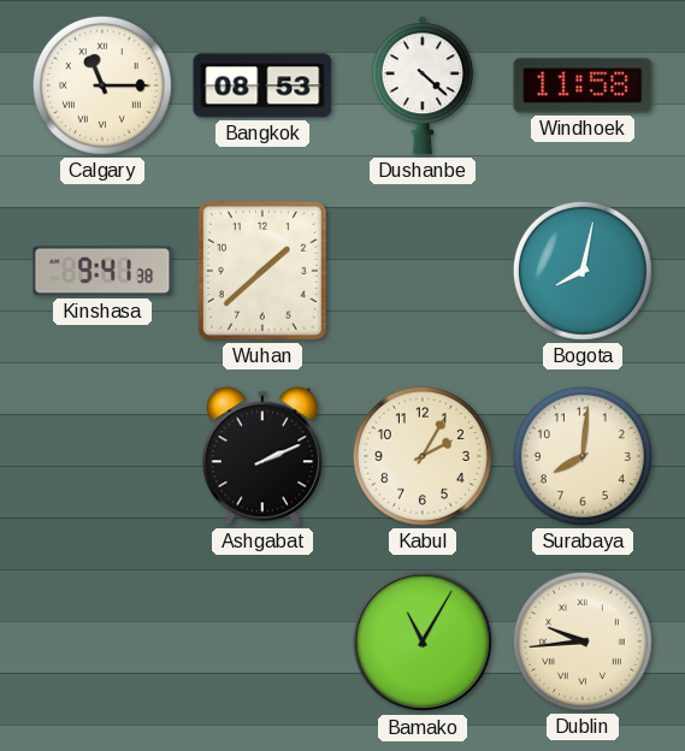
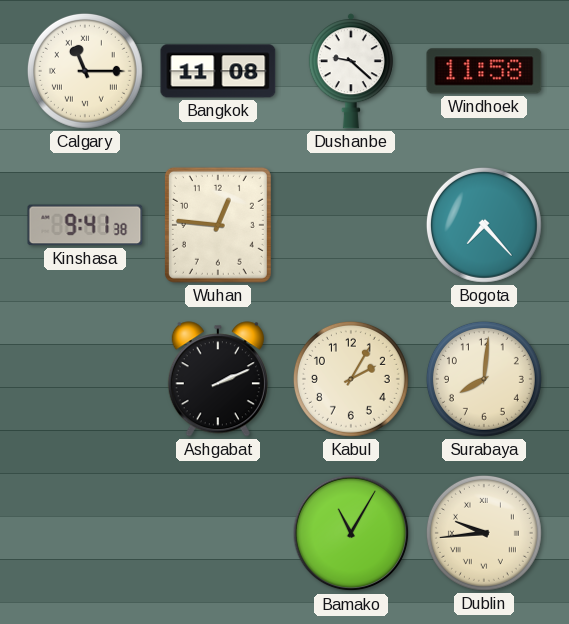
Bangkok: 08:53 -> 11:08 (218, 71)
Dushanbe: 4:22 -> 9:22 (351, 71)
Wuhan: 1:38 -> 12:46 (218, 225)
Bogota: 8:02 -> 7:23 (484, 225)
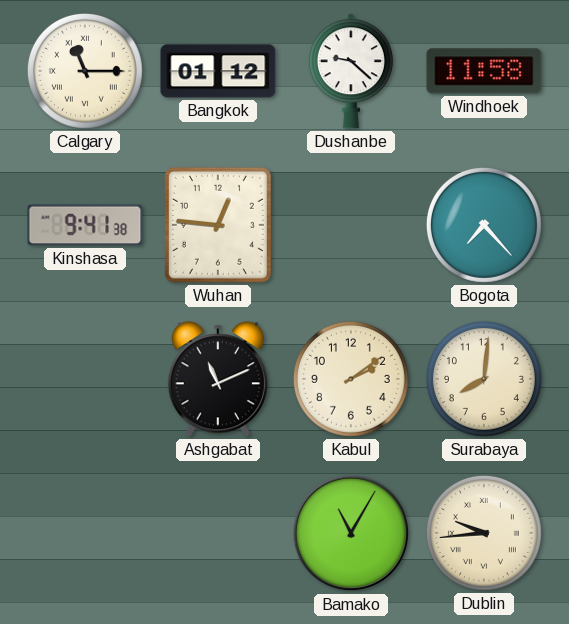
Bangkok: 11:08 -> 01:12 (218, 71)
Ashgabat: 2:11 -> 11:11 (218, 379)
Kabul: 2:05 -> 2:09 (351, 379)
